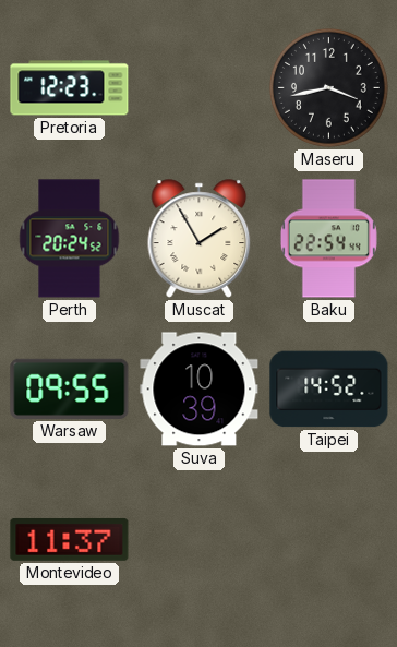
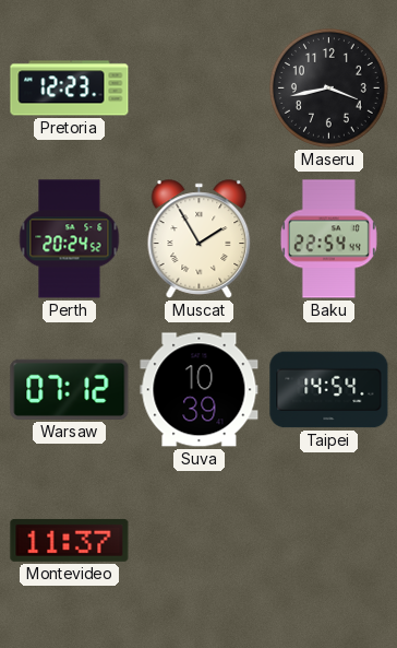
Warsaw: 09:55 -> 07:12 (70, 389)
Taipei: 14:52 -> 14:54 (329, 390)
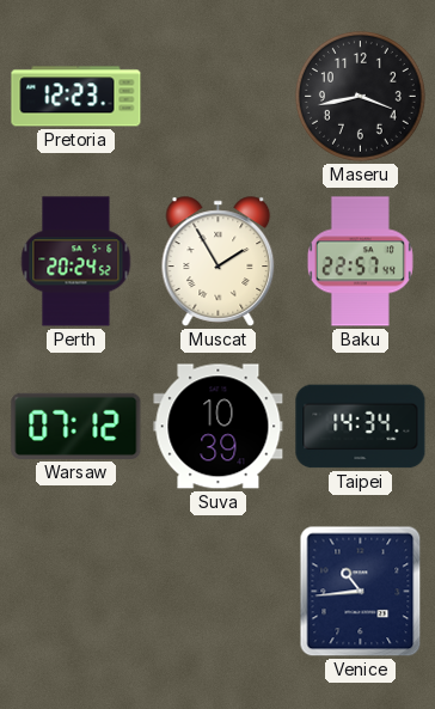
Baku: 22:54 -> 22:57 (360, 262)
Taipei: 14:54 -> 14:34 (361, 427)
Montevideo: 11:37 -> none (70, 540)
Venice: none -> 10:44 (361, 592)
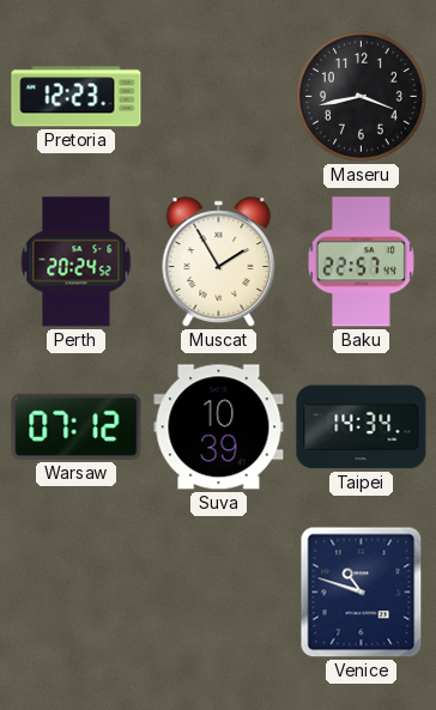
Venice: 10:44 -> 10:48 (362, 593)
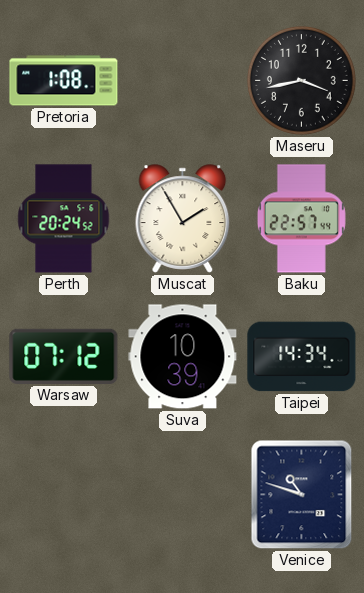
Pretoria: 12:23 -> 1:08 (64, 81)
